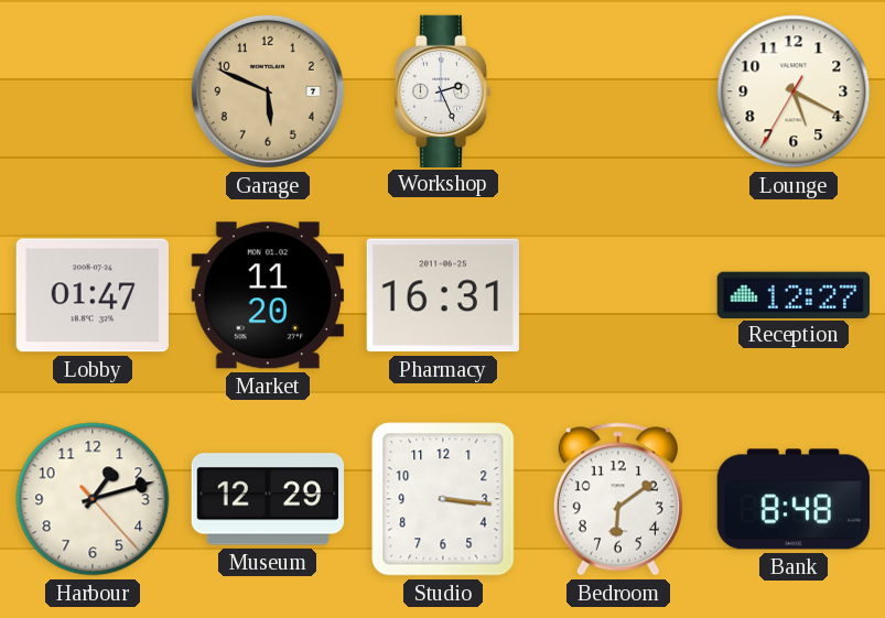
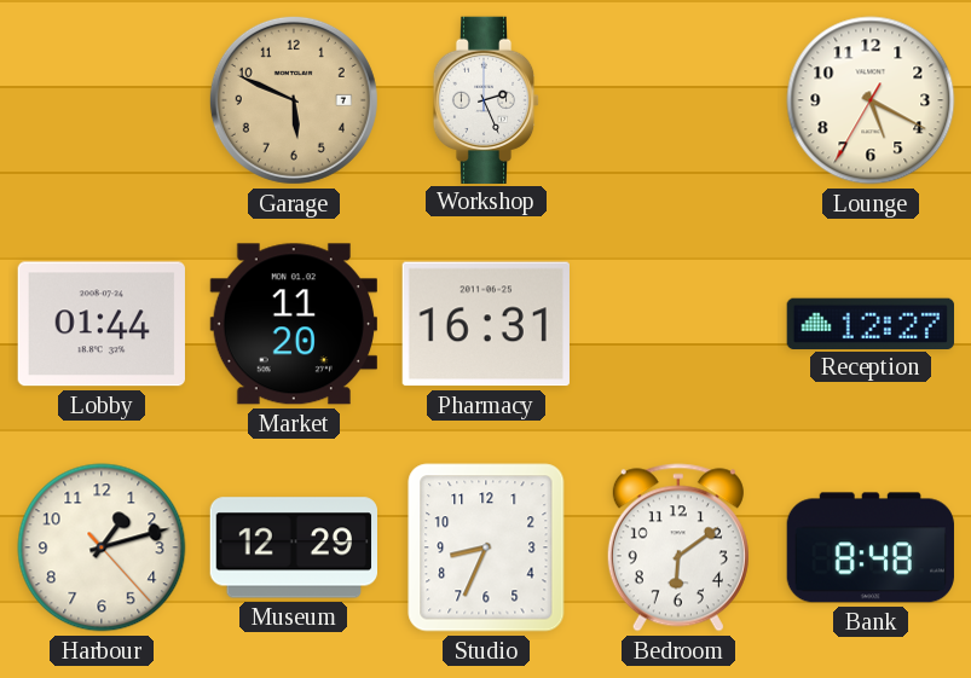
Lobby: 01:47 -> 01:44 (102, 324)
Studio: 3:16 -> 8:34 (486, 547)
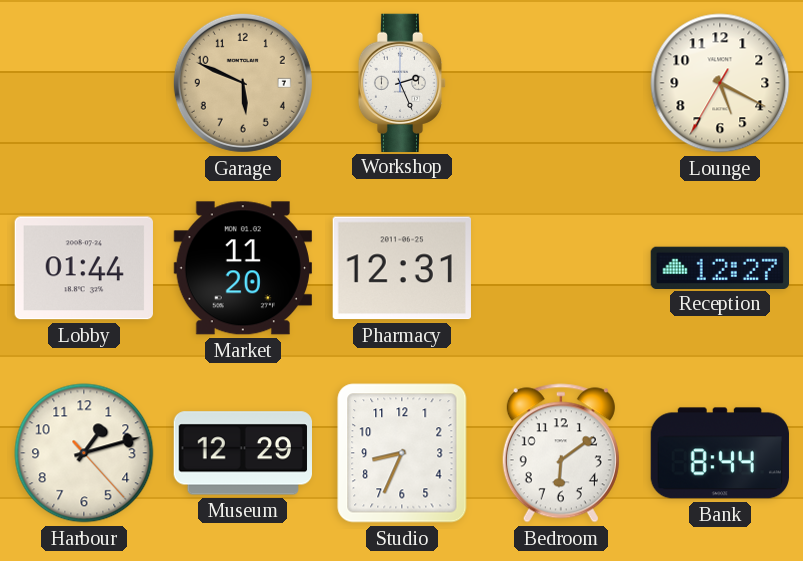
Pharmacy: 16:31 -> 12:31 (402, 268)
Bank: 8:48 -> 8:44 (719, 453)
